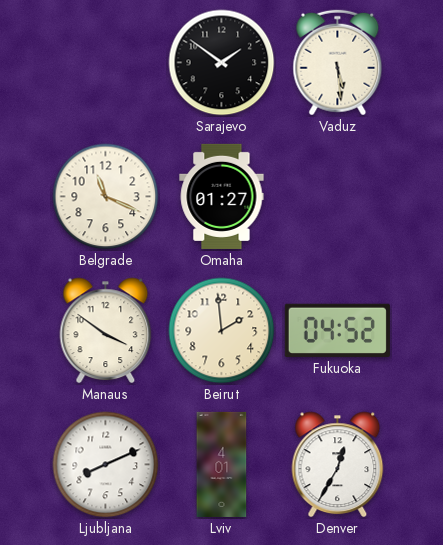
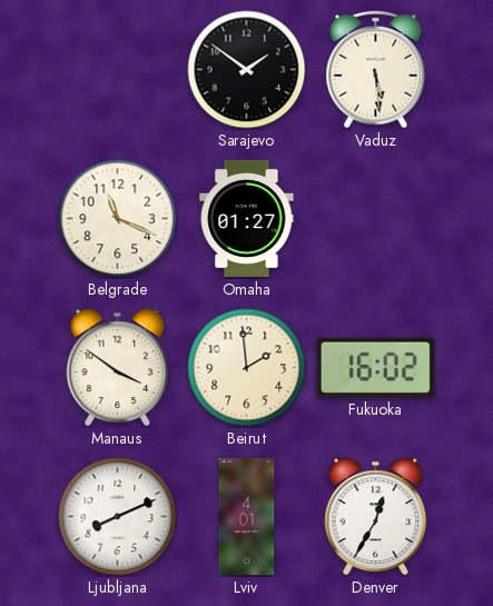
Fukuoka: 04:52 -> 16:02 (375, 367)
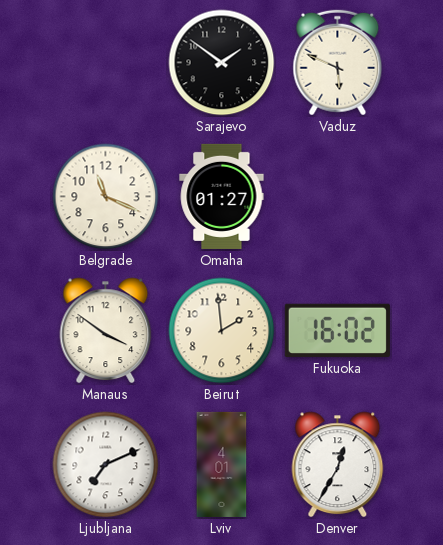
Vaduz: 5:29 -> 5:49 (338, 63)
Ljubljana: 8:11 -> 7:11 (106, 465)
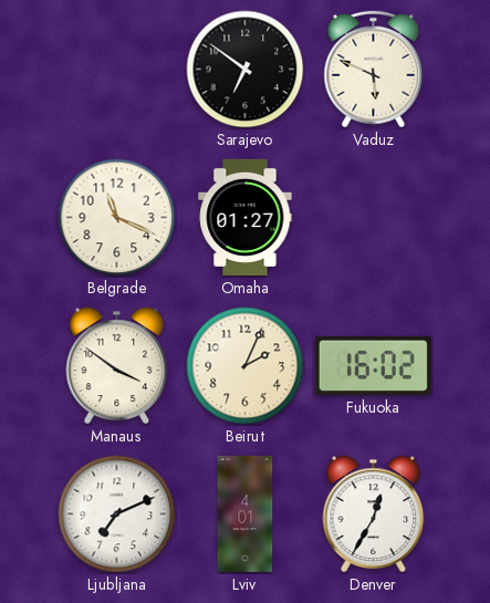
Sarajevo: 1:51 -> 6:51 (246, 70)
Beirut: 1:59 -> 2:04 (246, 366)
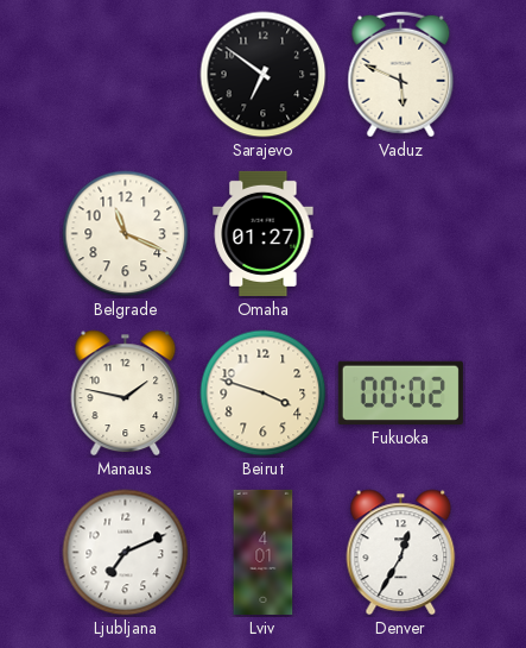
Manaus: 3:51 -> 1:47 (126, 394)
Beirut: 2:04 -> 3:48 (264, 394)
Fukuoka: 16:02 -> 00:02 (400, 392)
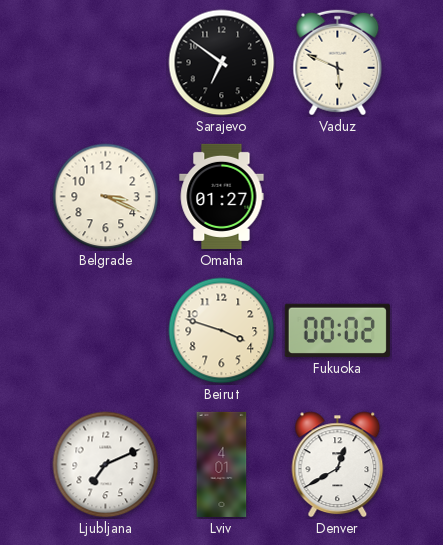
Belgrade: 11:19 -> 3:19 (106, 197)
Manaus: 1:47 -> none (126, 394)
Denver: 12:35 -> 12:40 (338, 465)
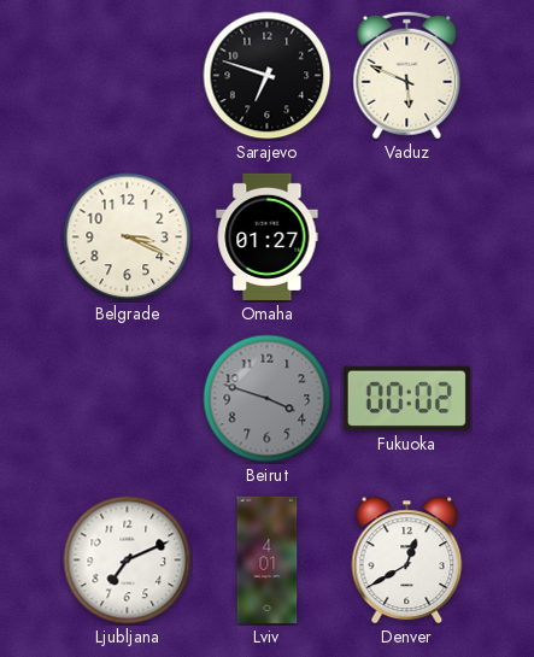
Sarajevo: 6:51 -> 6:48 (268, 76)
Beirut dial: cream -> grey (268, 399)
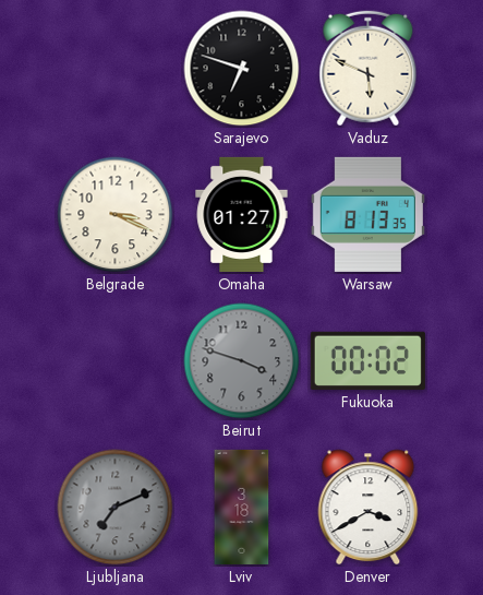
Warsaw: none -> 8:13 (367, 214)
Ljubljana dial: white -> grey (116, 508)
Lviv: 4:01 -> 3:18 (242, 507)
Denver: 12:40 -> 3:40 (369, 508)
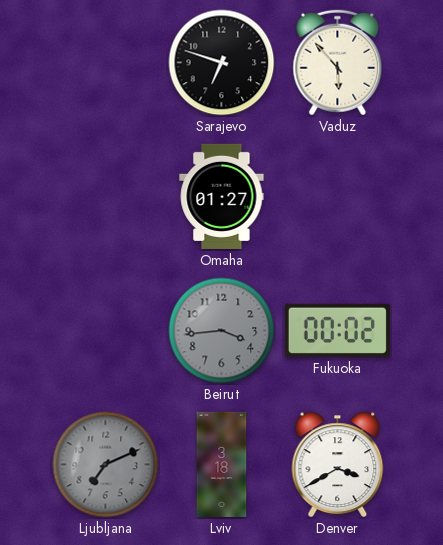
Vaduz: 5:49 -> 5:53 (338, 63)
Belgrade: 3:19 -> none (116, 215)
Warsaw: 8:13 -> none (367, 214)
Beirut: 3:48 -> 3:44 (222, 331)
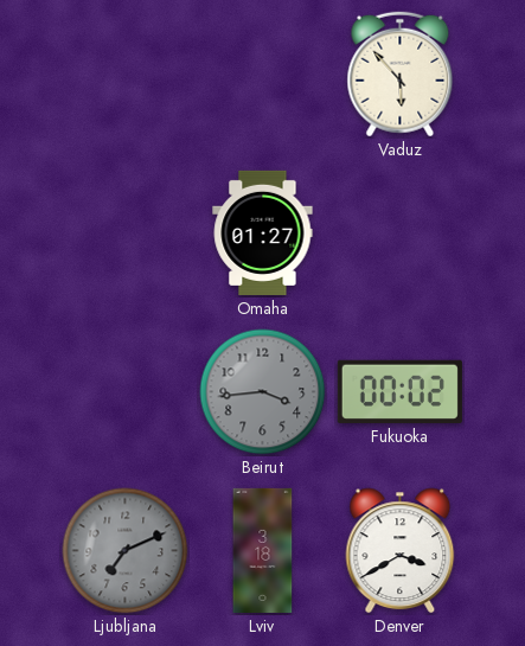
Sarajevo: 6:48 -> none (222, 63)
